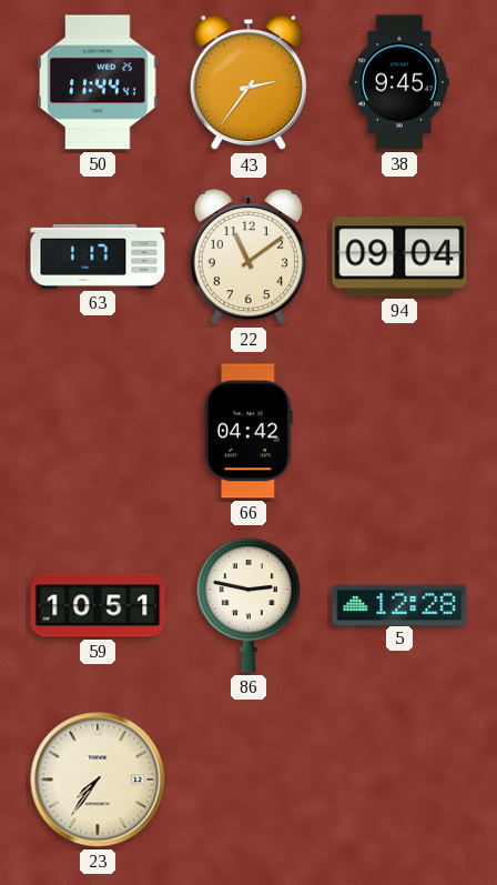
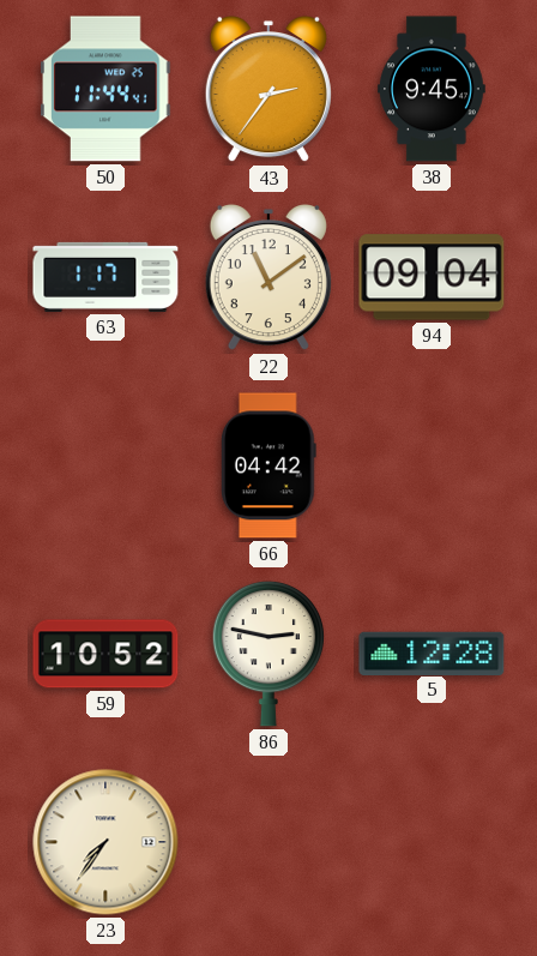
59: 10:51 -> 10:52 (105, 654)
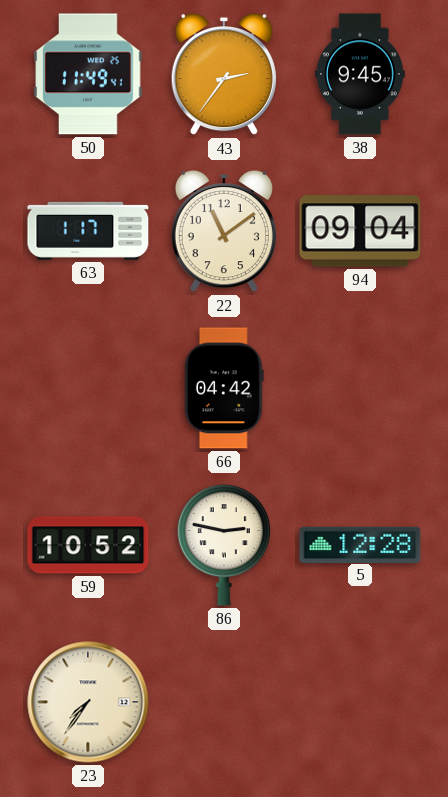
50: 11:44 -> 11:49 (88, 74)
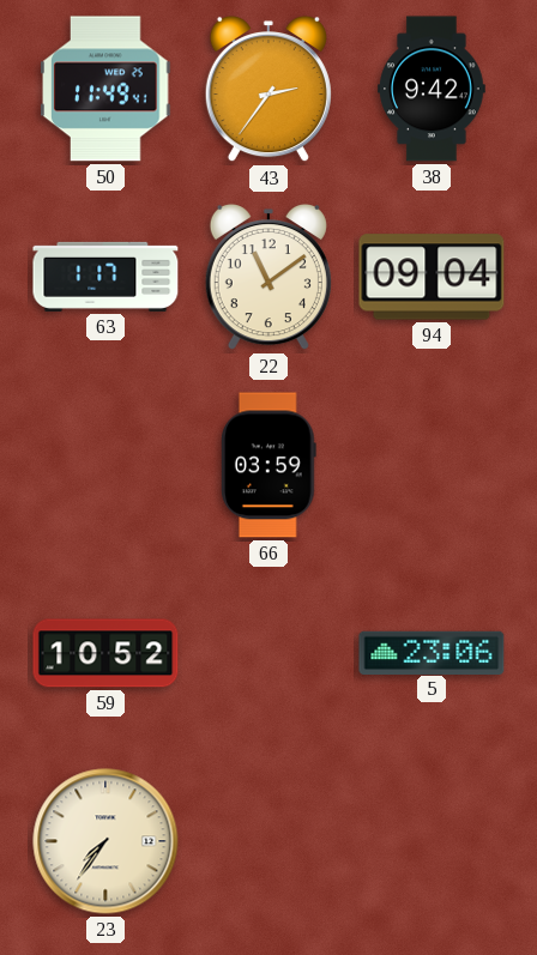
38: 9:45 -> 9:42 (433, 89)
66: 04:42 -> 03:59 (268, 465)
86: 2:47 -> none (223, 545)
5: 12:28 -> 23:06 (432, 652)
